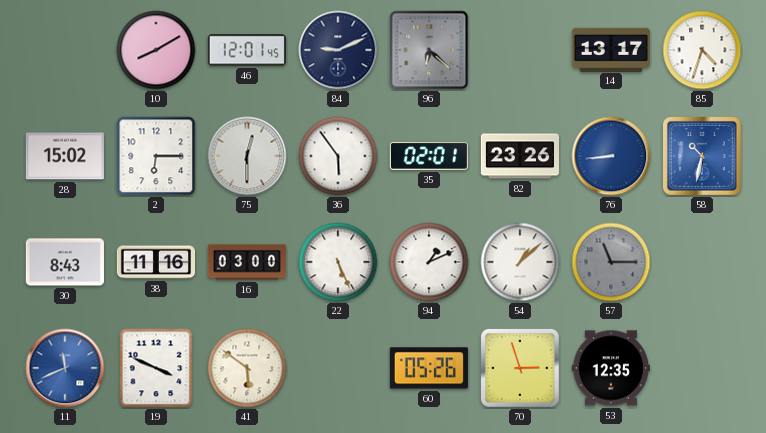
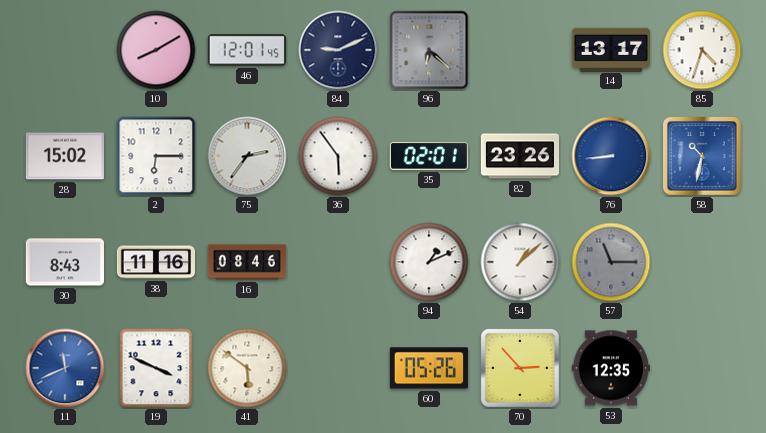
75: 12:30 -> 2:36 (247, 156)
16: 03:00 -> 08:46 (246, 262)
22: 5:26 -> none (338, 262)
70: 2:57 -> 2:53 (520, 368)
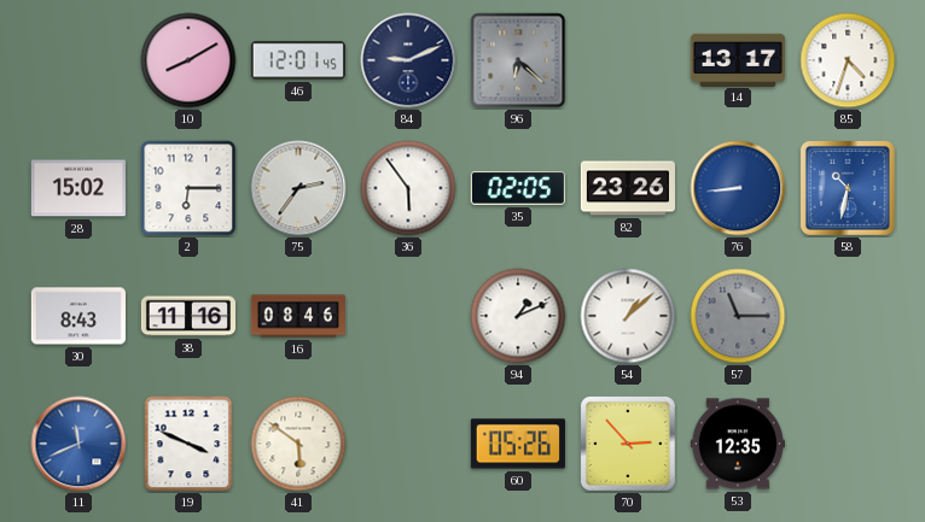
35: 02:01 -> 02:05 (518, 188)
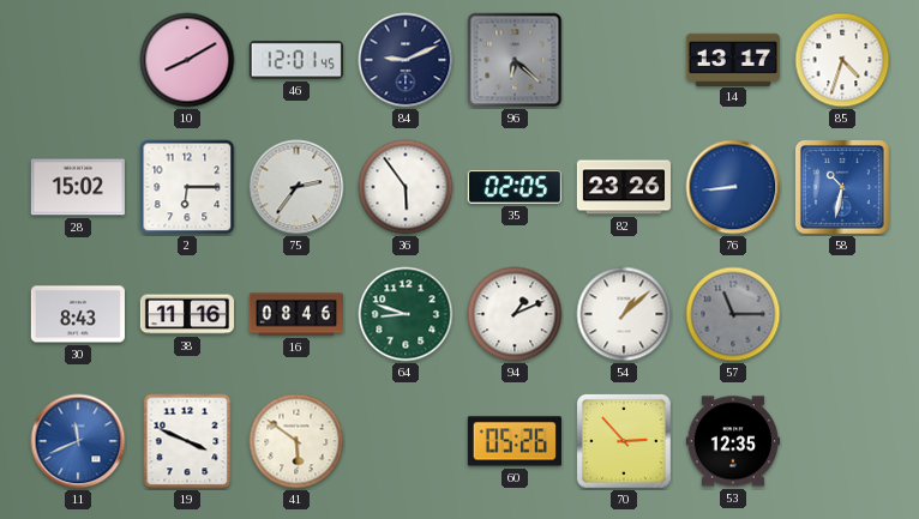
64: none -> 8:48 (406, 314)
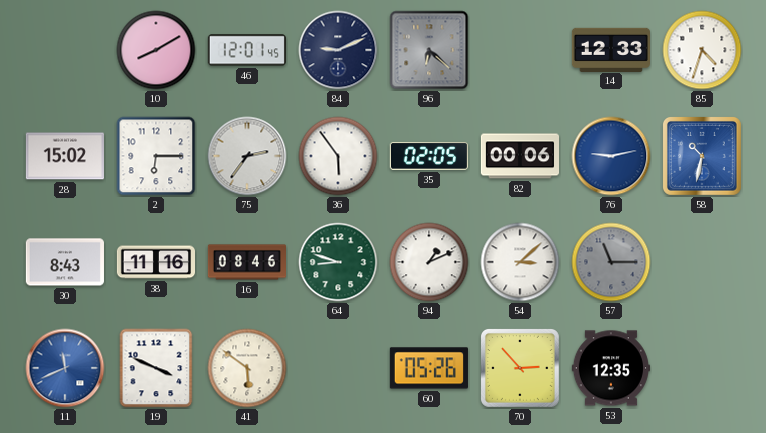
14: 13:17 -> 12:33 (610, 49)
82: 23:26 -> 00:06 (519, 156)
76: 8:44 -> 9:13 (611, 156)
54: 1:08 -> 3:08 (520, 262)
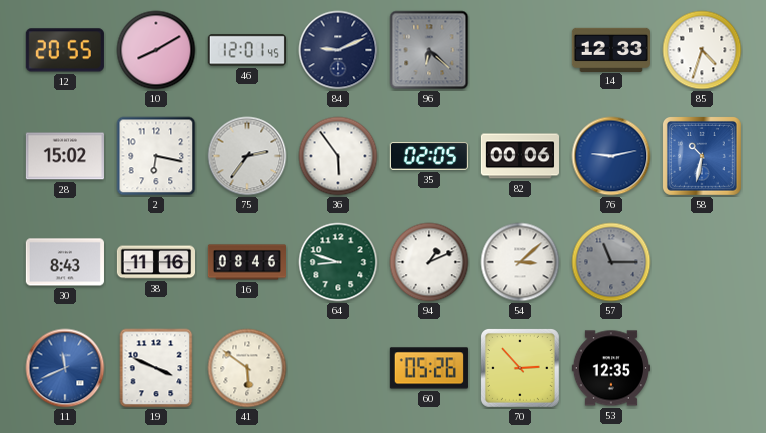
12: none -> 20:55 (65, 50)
2: 6:15 -> 6:17 (156, 156)
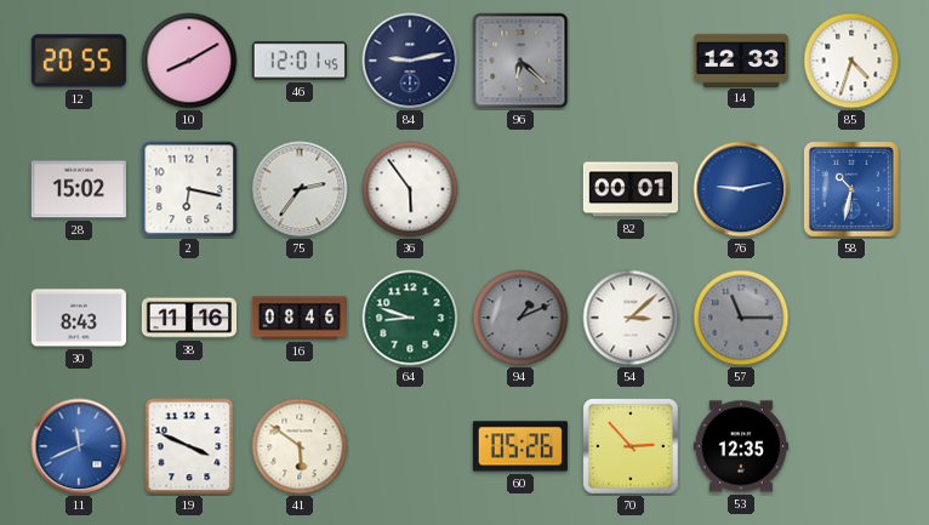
84: 9:11 -> 9:13 (410, 61)
35: 02:05 -> none (429, 156)
82: 00:06 -> 00:01 (629, 189)
94 dial: white -> grey (520, 318)
